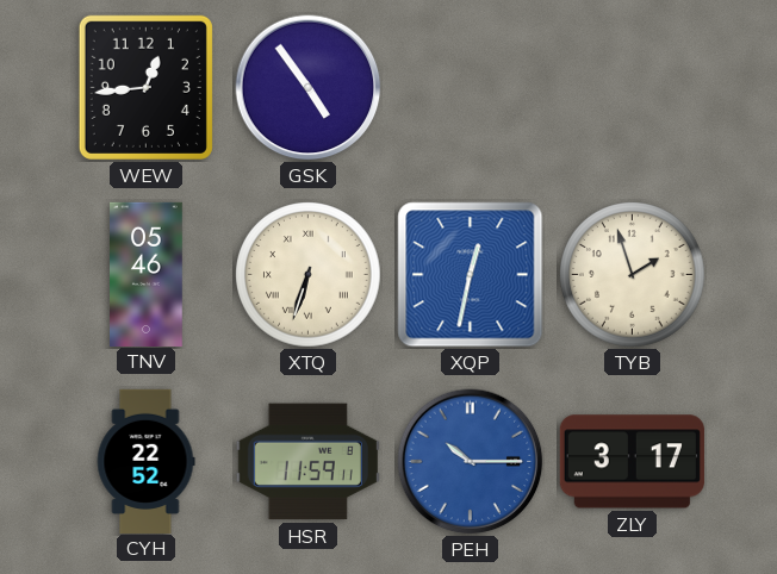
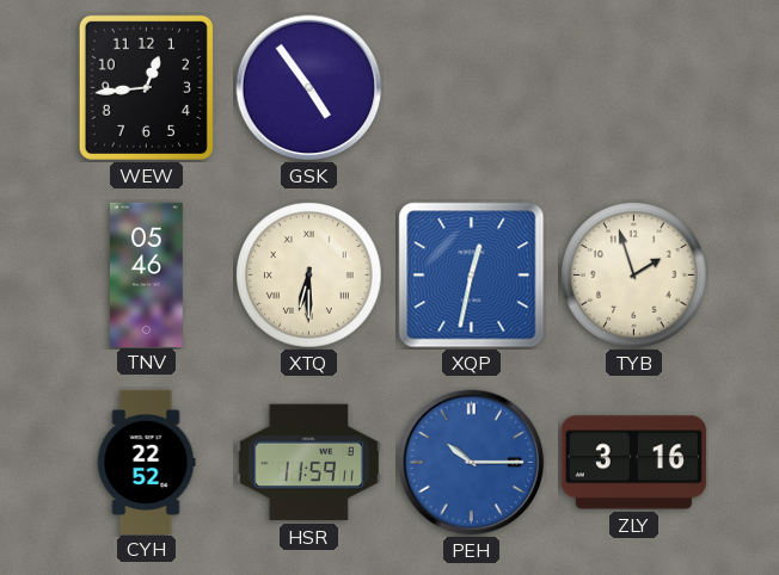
XTQ: 6:33 -> 6:30 (309, 276)
ZLY: 3:17 -> 3:16 (633, 463)
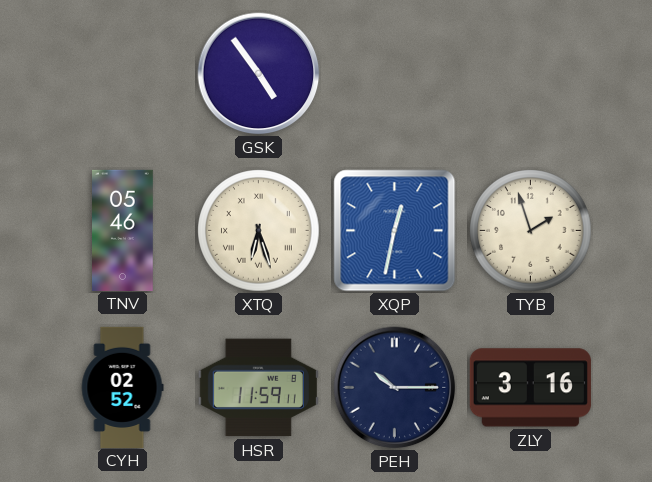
WEW: 12:44 -> none (146, 87)
XTQ: 6:30 -> 6:27 (259, 231)
CYH: 22:52 -> 02:52 (122, 387)
PEH dial: blue -> navy (395, 388)
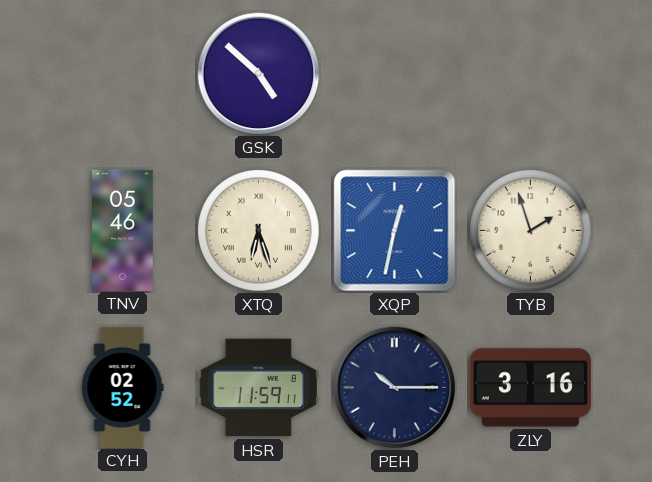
GSK: 4:54 -> 4:52 (259, 74)
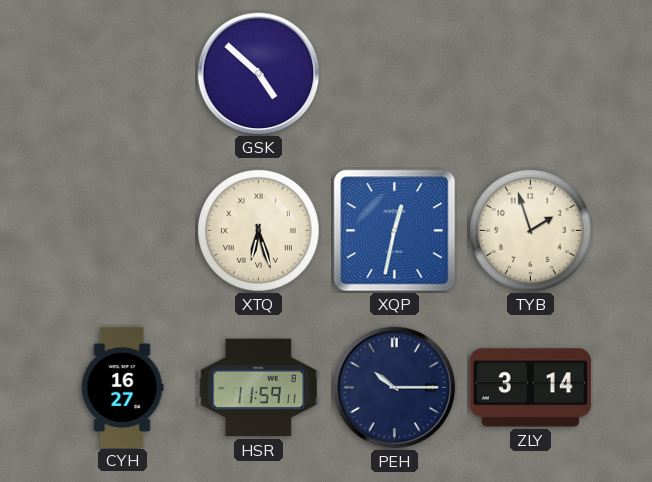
TNV: 05:46 -> none (123, 230)
CYH: 02:52 -> 16:27 (122, 387)
ZLY: 3:16 -> 3:14 (530, 388)
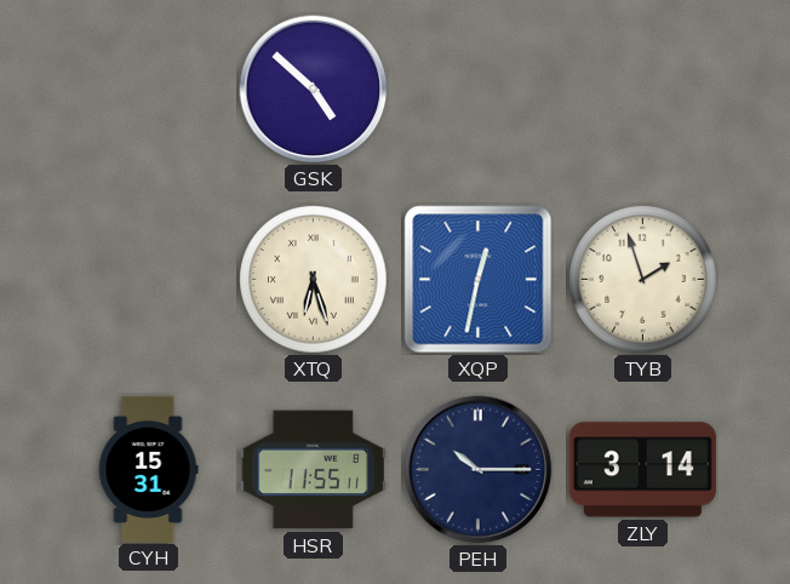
CYH: 16:27 -> 15:31 (148, 469)
HSR: 11:59 -> 11:55 (313, 470)
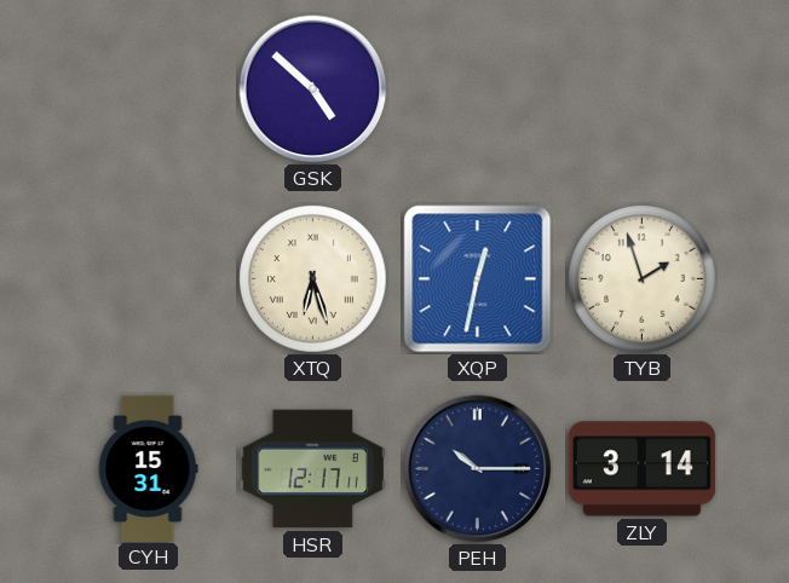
HSR: 11:55 -> 12:17 (312, 469)
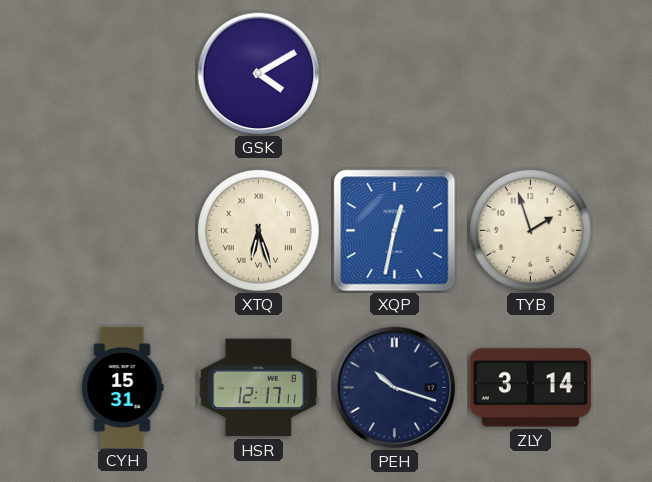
GSK: 4:52 -> 4:10 (259, 74)
PEH: 10:15 -> 10:18 (395, 388)
